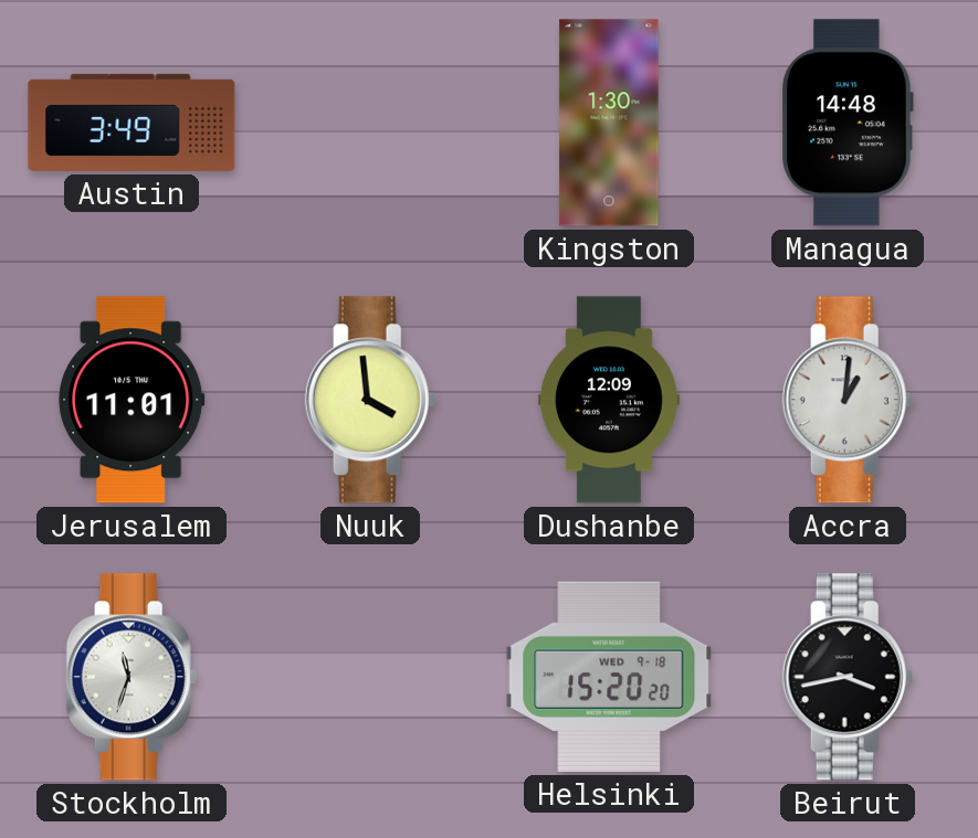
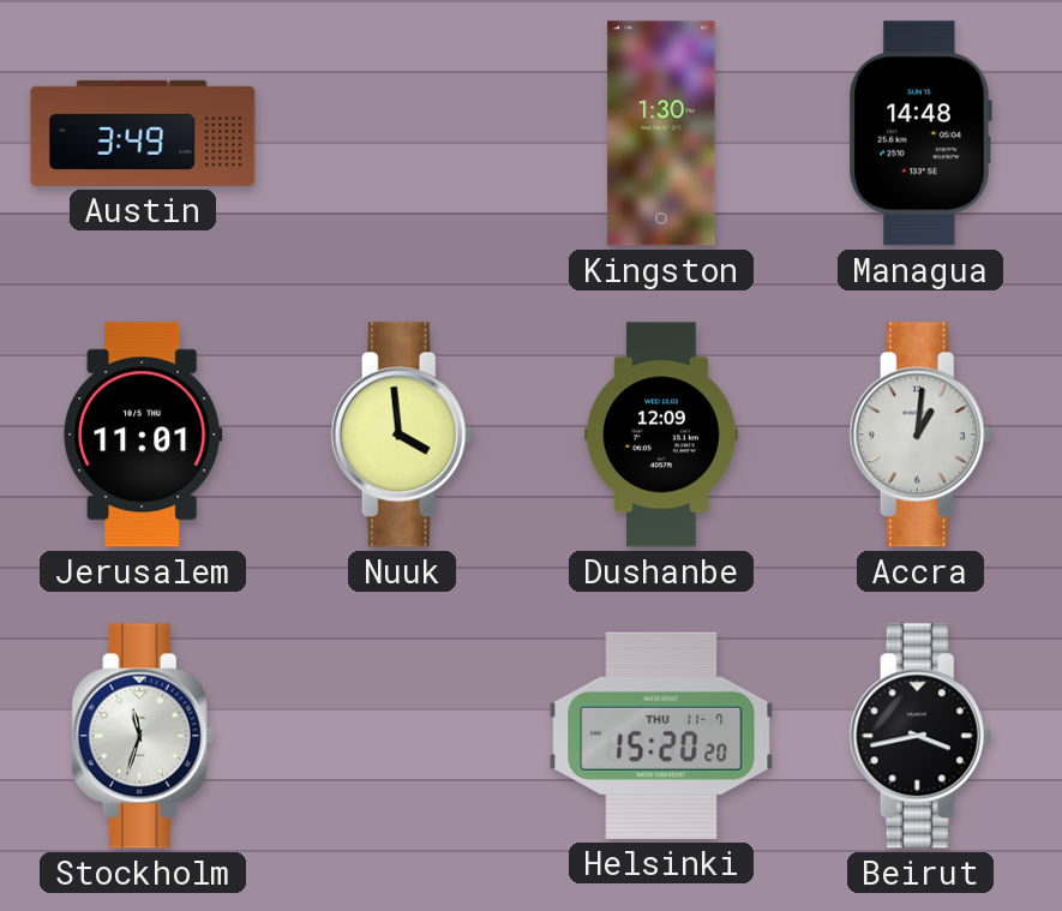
Helsinki date: WED 9-18 -> THU 11-7 (661, 736)
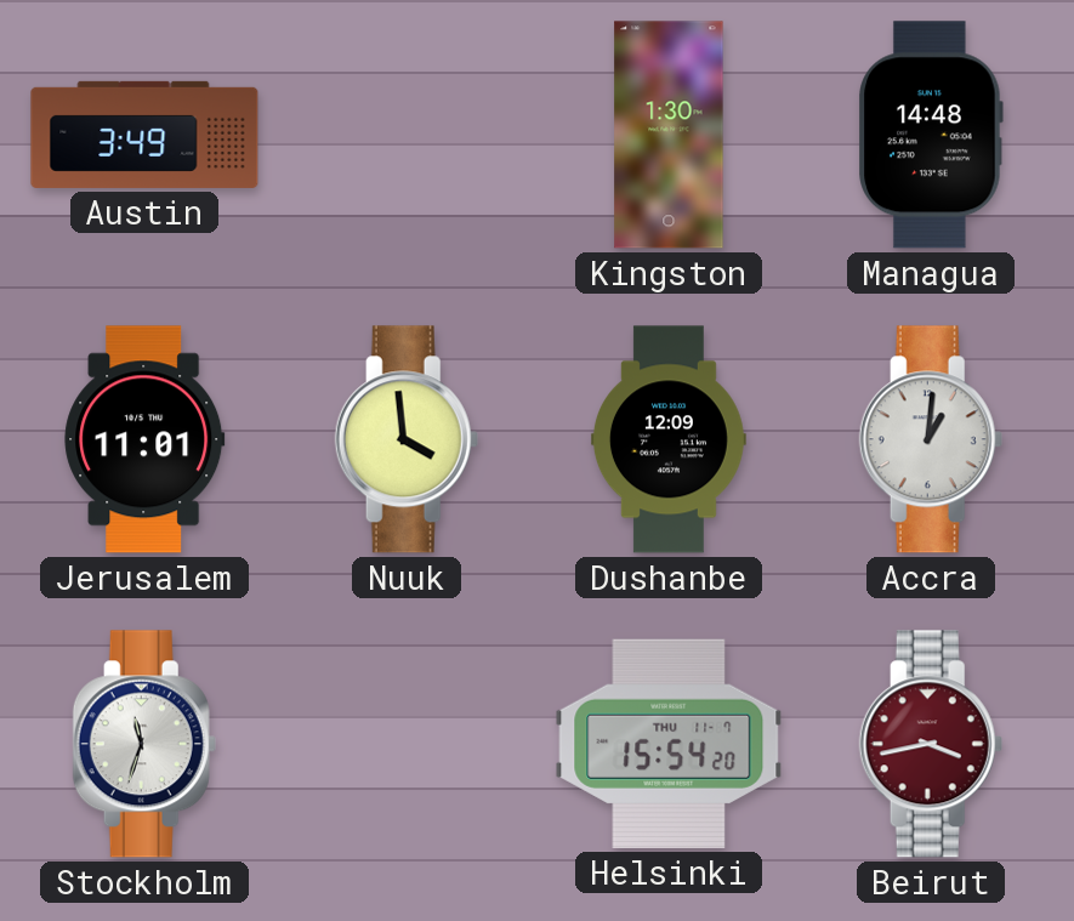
Helsinki: 15:20 -> 15:54 (669, 744)
Beirut dial: black -> burgundy (931, 744)
